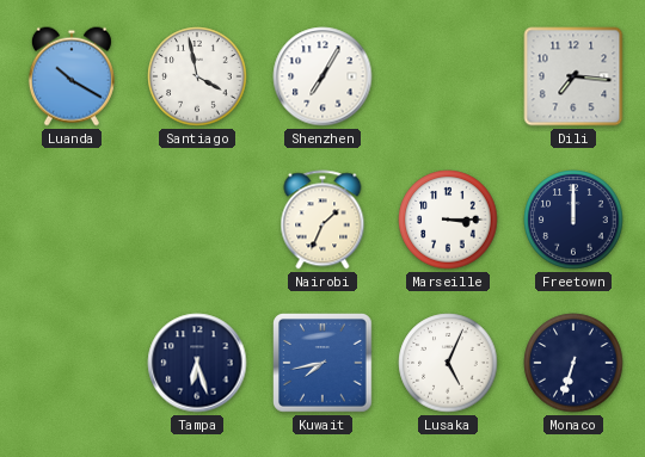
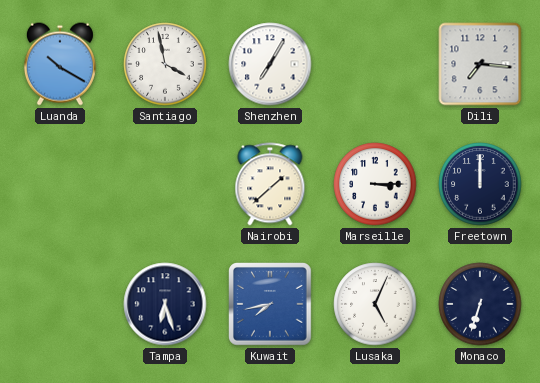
Nairobi: 1:34 -> 1:38 (270, 184)
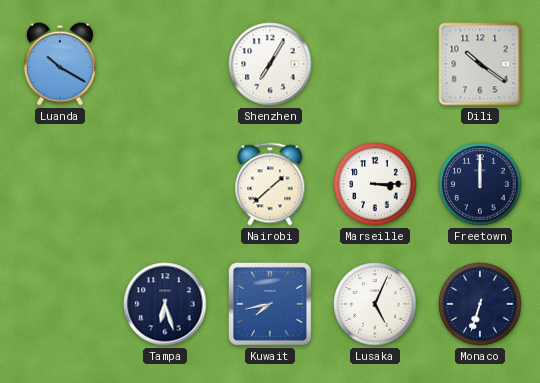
Santiago: 3:58 -> none (165, 64)
Dili: 7:16 -> 10:21 (480, 64)
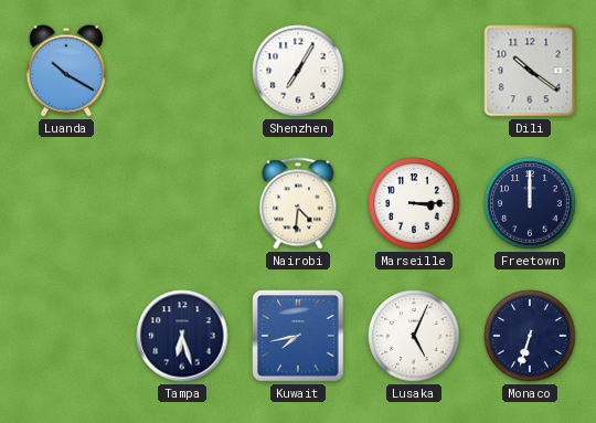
Nairobi: 1:38 -> 4:31 (298, 203)
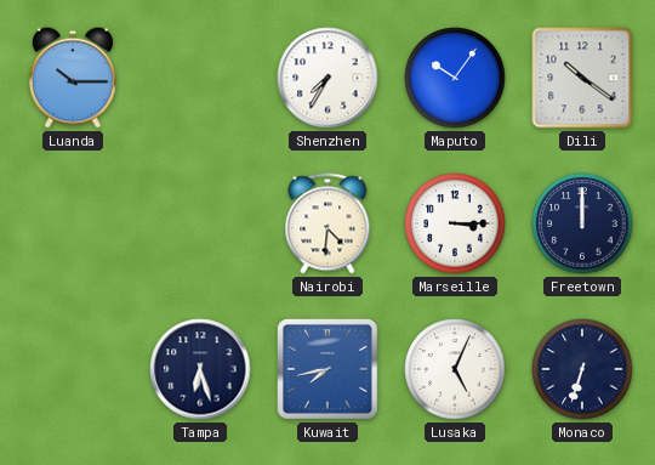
Luanda: 10:20 -> 10:15 (73, 78)
Shenzhen: 7:05 -> 7:35 (327, 78)
Maputo: none -> 10:06 (455, 78)
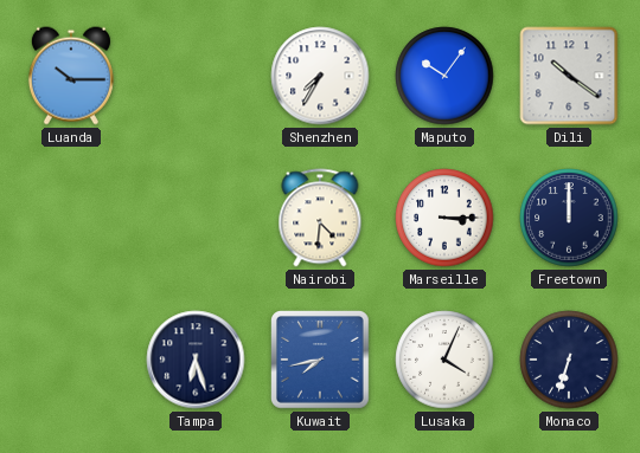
Lusaka: 5:04 -> 4:04 (444, 360)
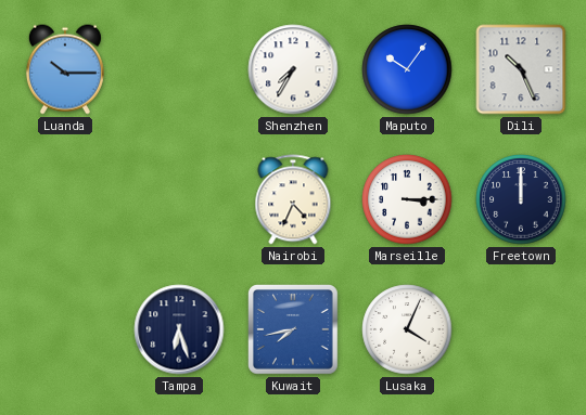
Dili: 10:21 -> 10:26 (521, 69)
Nairobi: 4:31 -> 4:34 (293, 199)
Monaco: 6:33 -> none (569, 360)
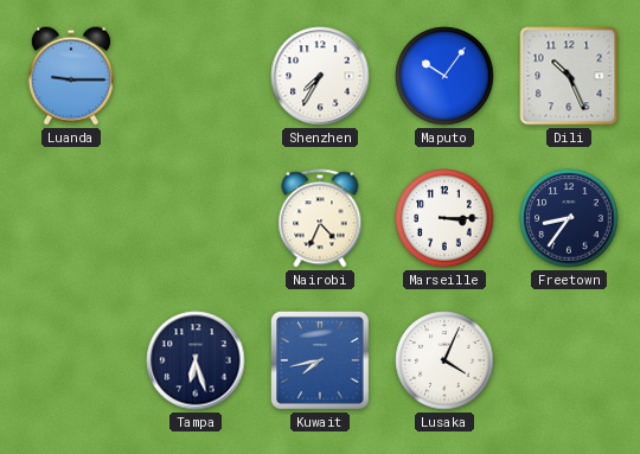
Luanda: 10:15 -> 9:15 (71, 76)
Freetown: 12:00 -> 8:36 (569, 218)
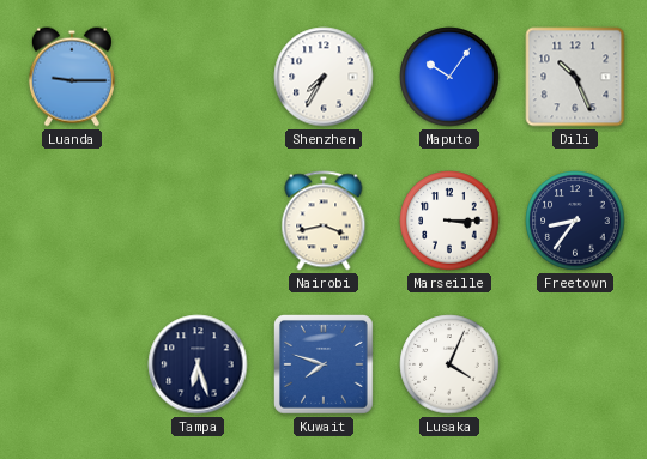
Nairobi: 4:34 -> 3:43 (323, 221)
Kuwait: 7:43 -> 7:48 (325, 366)
